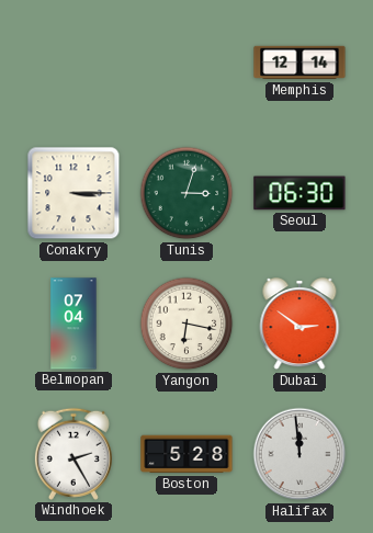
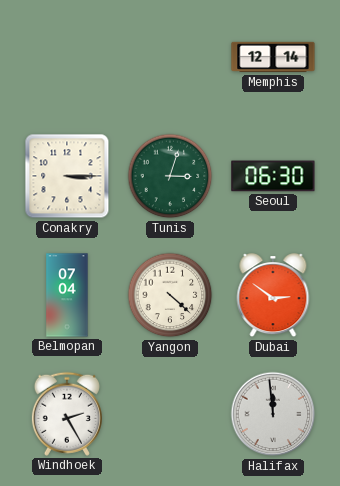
Yangon: 6:17 -> 4:22 (170, 295)
Boston: 5:28 -> none (187, 454)
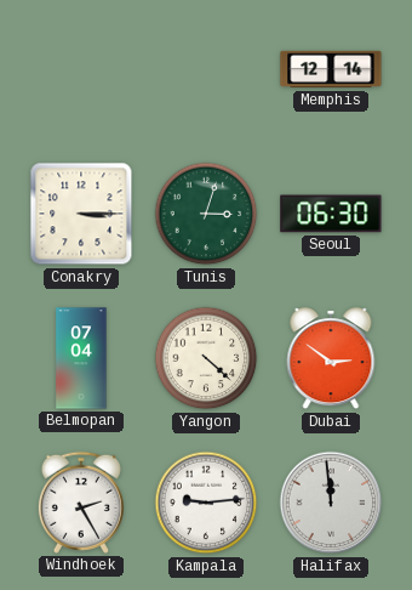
Kampala: none -> 9:14 (206, 503)
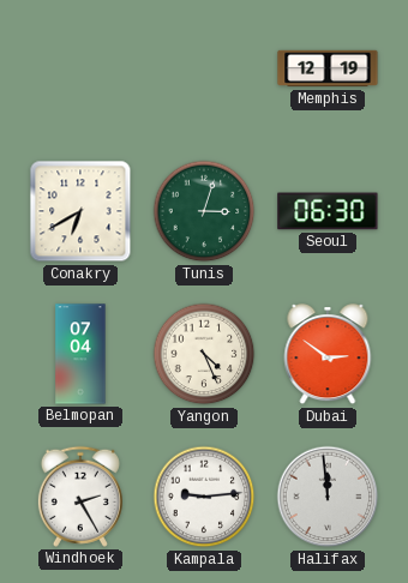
Memphis: 12:14 -> 12:19 (328, 68)
Conakry: 3:15 -> 6:40 (80, 211)
Yangon: 4:22 -> 4:26 (204, 354)
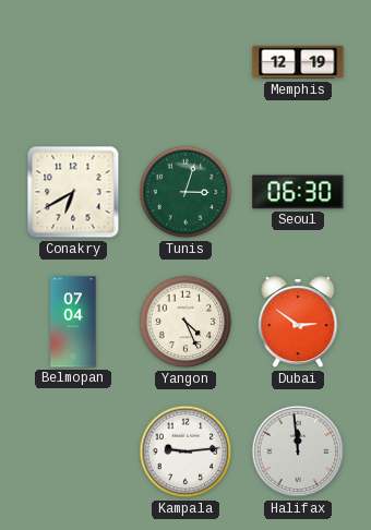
Windhoek: 2:25 -> none (80, 497)
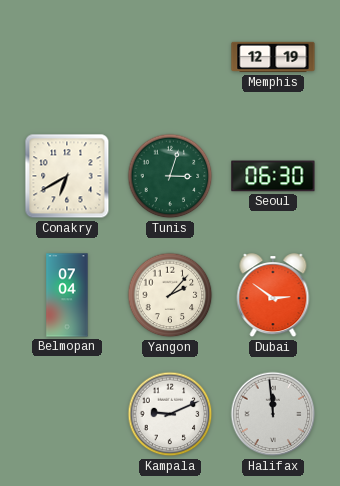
Yangon: 4:26 -> 2:07 (170, 295)
Kampala: 9:14 -> 9:11 (170, 414)
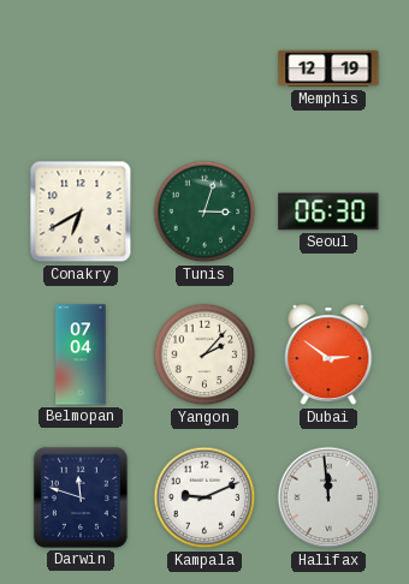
Darwin: none -> 11:48 (81, 497)
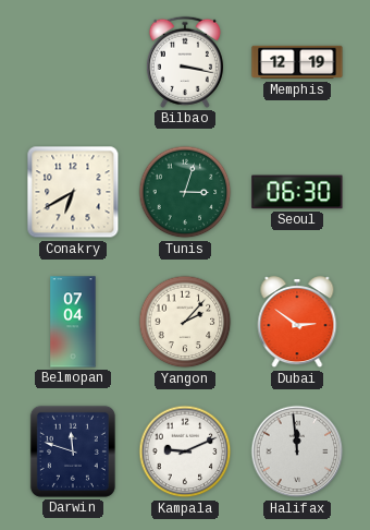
Bilbao: none -> 3:17 (185, 62)
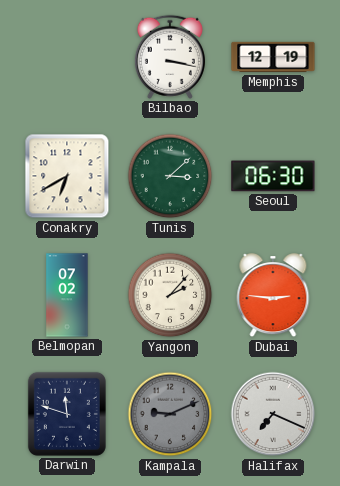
Tunis: 3:03 -> 3:08 (170, 176)
Belmopan: 07:04 -> 07:02 (67, 295)
Dubai: 2:51 -> 2:46 (273, 296)
Kampala dial: white -> grey (170, 414)
Halifax: 11:59 -> 7:19 (273, 414)
